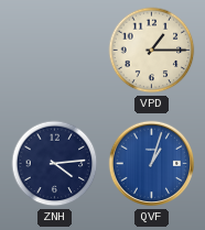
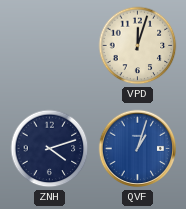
VPD: 1:15 -> 12:03 (138, 46)
ZNH: 4:14 -> 4:12 (50, 149)
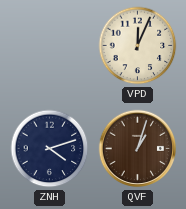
VPD: 12:03 -> 12:04 (138, 46)
QVF dial: blue -> brown (138, 149)
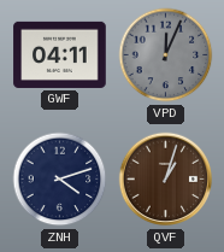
GWF: none -> 04:11 (60, 54)
VPD dial: cream -> grey (166, 55)
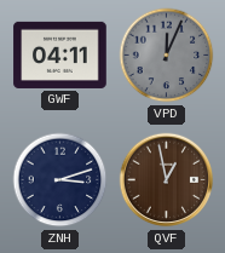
ZNH: 4:12 -> 3:12 (60, 180)
QVF: 1:03 -> 12:58 (167, 180)
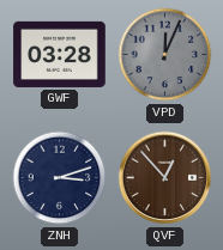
GWF: 04:11 -> 03:28 (60, 54)
QVF: 12:58 -> 12:53 (165, 178)
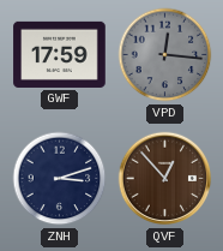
GWF: 03:28 -> 17:59 (60, 54)
VPD: 12:04 -> 12:16 (165, 55)
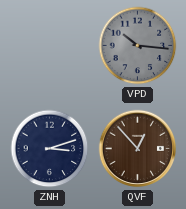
GWF: 17:59 -> none (60, 54)
VPD: 12:16 -> 10:16 (138, 46)
